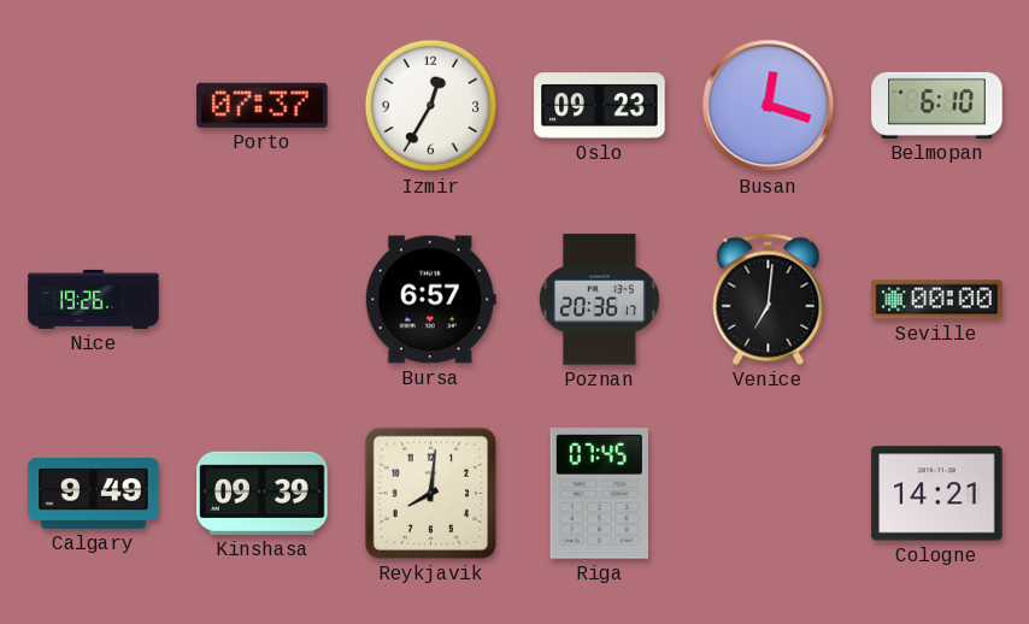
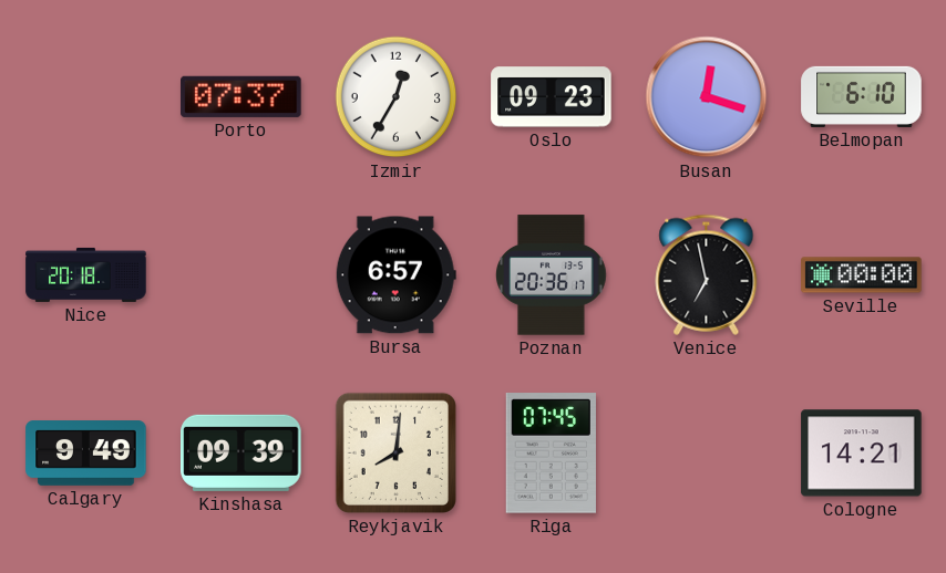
Nice: 19:26 -> 20:18 (86, 274)
Venice: 7:01 -> 6:58 (707, 274)
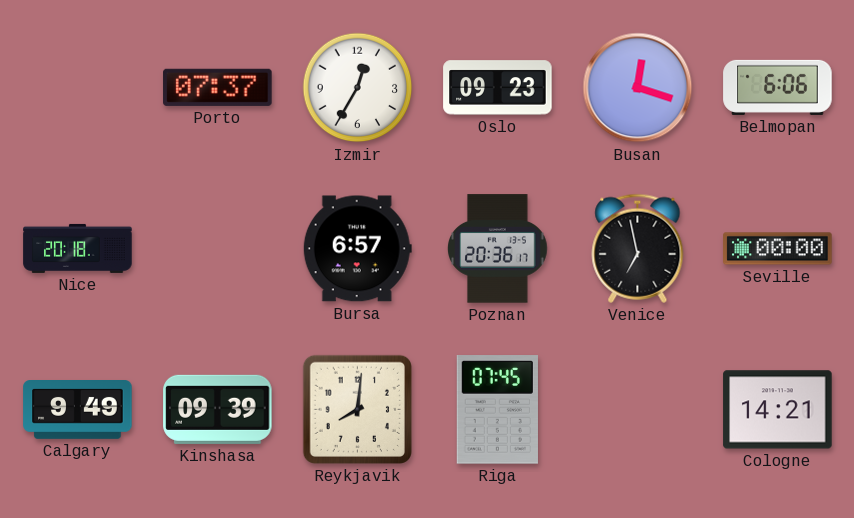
Belmopan: 6:10 -> 6:06 (778, 87)
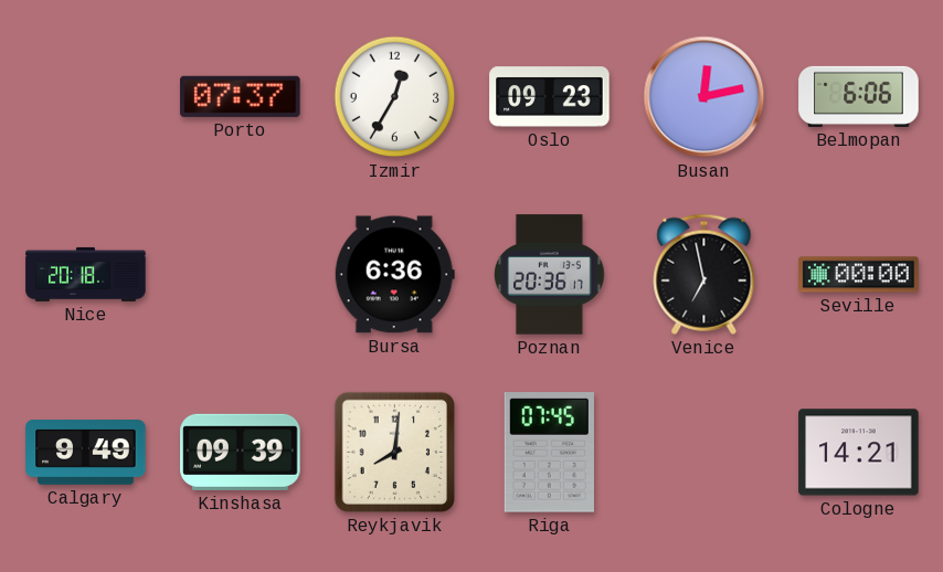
Busan: 12:18 -> 12:13 (704, 97)
Bursa: 6:57 -> 6:36 (394, 275)
